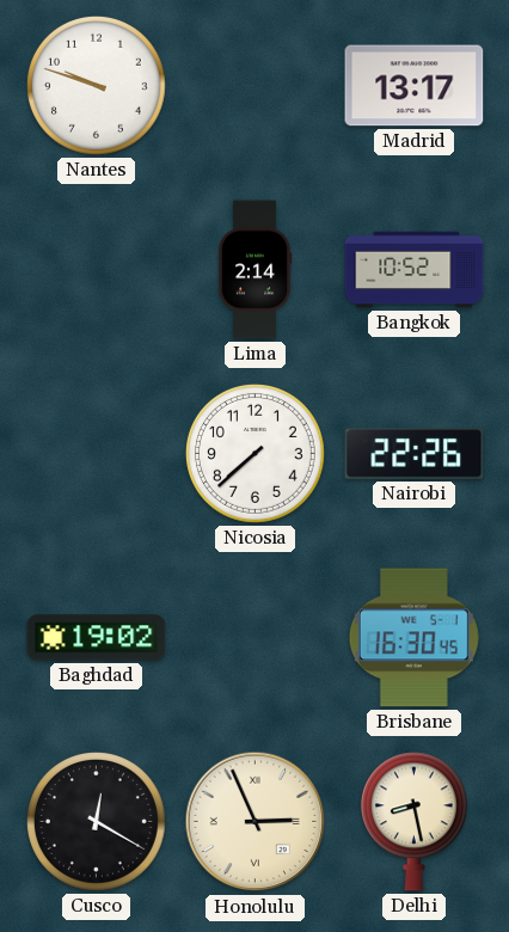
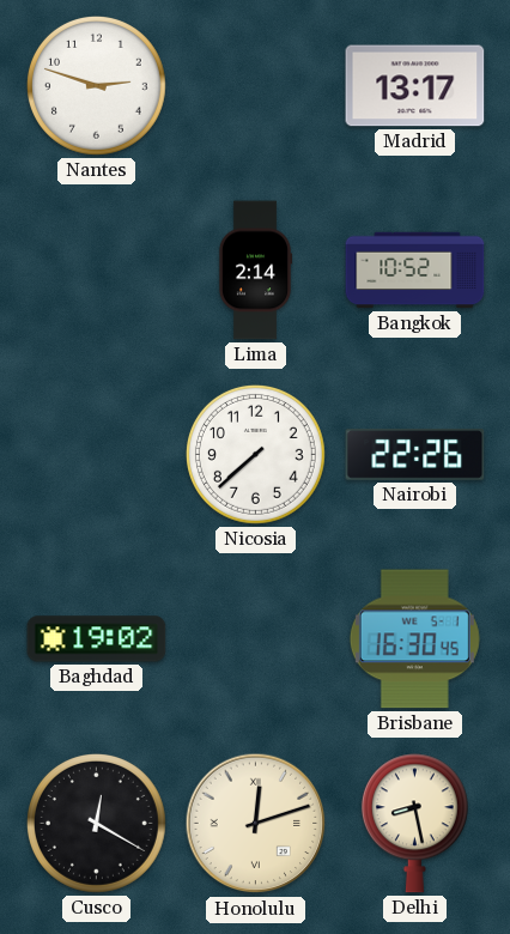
Nantes: 9:48 -> 2:48 (96, 85)
Honolulu: 2:56 -> 12:12 (256, 824)
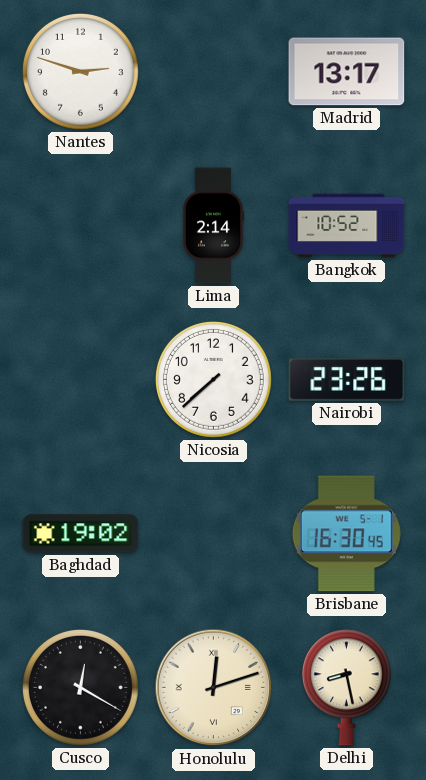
Nairobi: 22:26 -> 23:26 (347, 380)
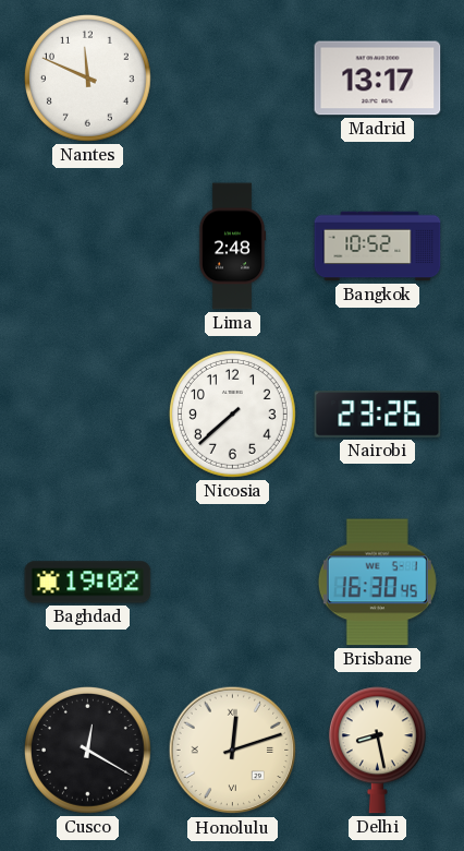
Nantes: 2:48 -> 11:49 (87, 77)
Lima: 2:14 -> 2:48 (232, 247)
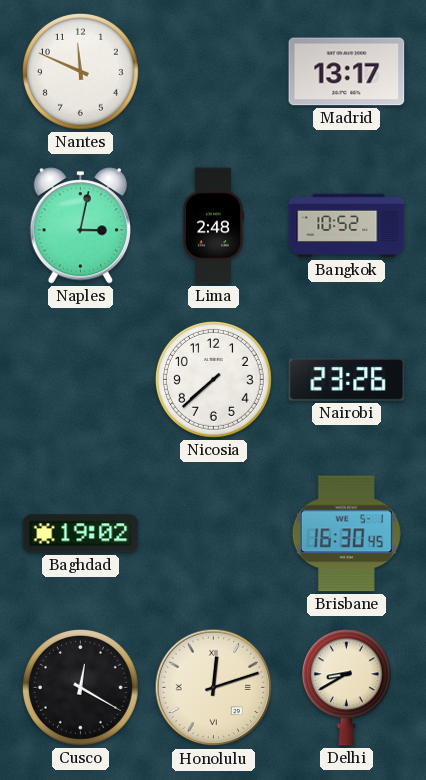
Naples: none -> 3:02 (80, 226)
Delhi: 8:28 -> 8:40 (346, 688)
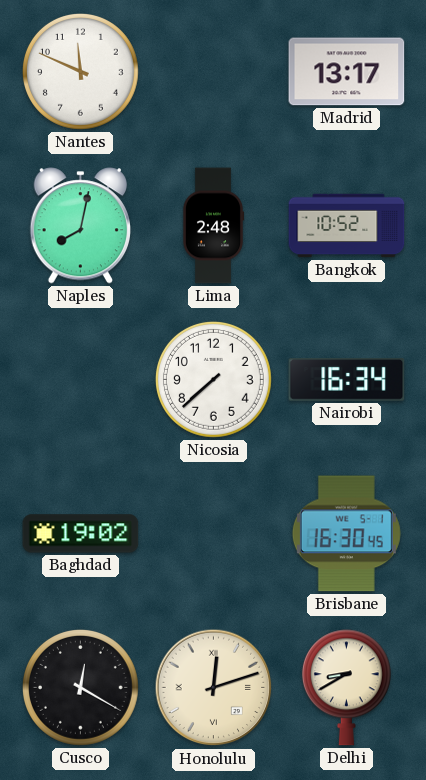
Naples: 3:02 -> 8:02 (80, 226)
Nairobi: 23:26 -> 16:34 (347, 380)
